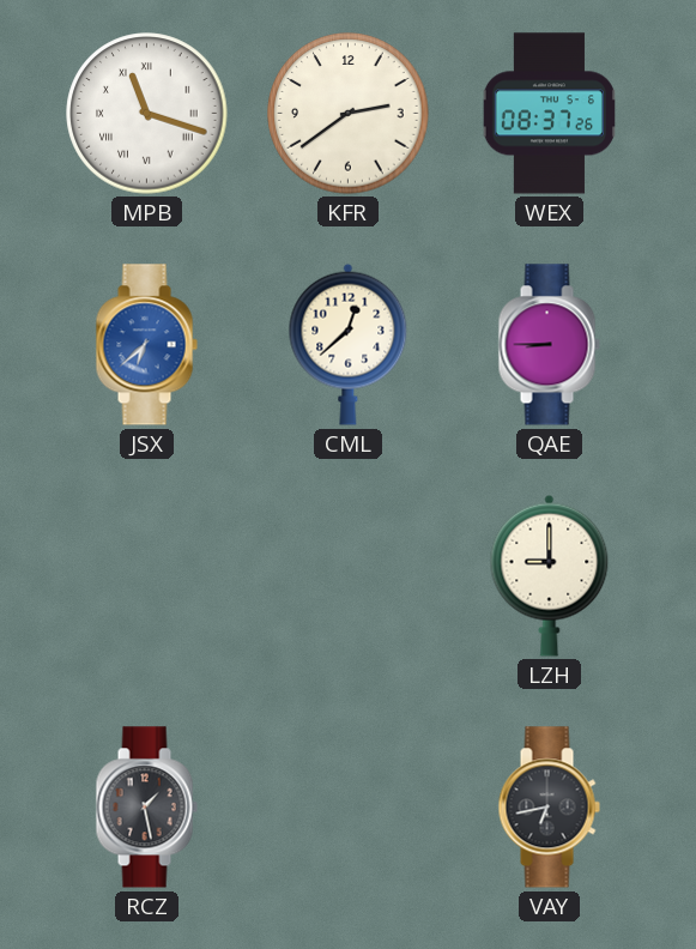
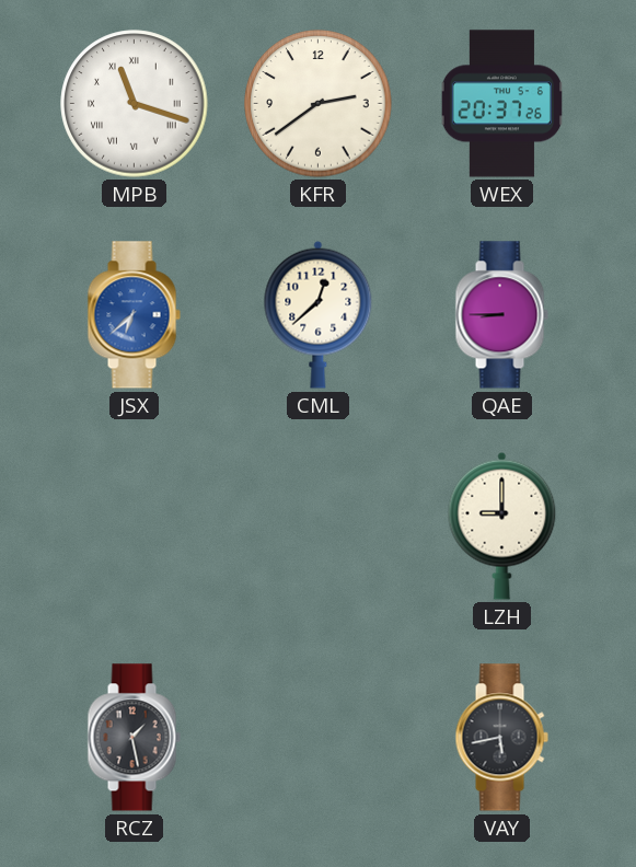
WEX: 08:37 -> 20:37 (501, 104)
VAY: 6:43 -> 5:43 (501, 738)
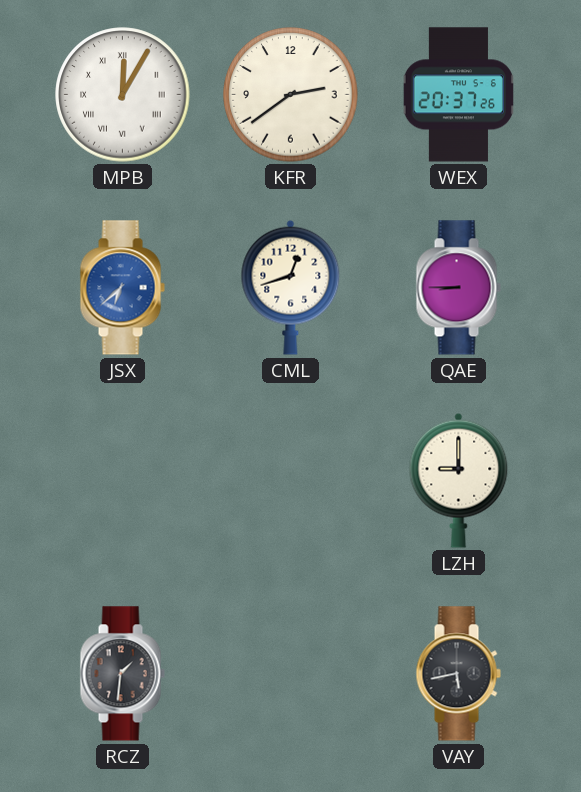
MPB: 11:18 -> 12:05 (123, 95)
CML: 12:38 -> 12:42 (291, 287)
RCZ: 1:28 -> 1:31 (122, 674)
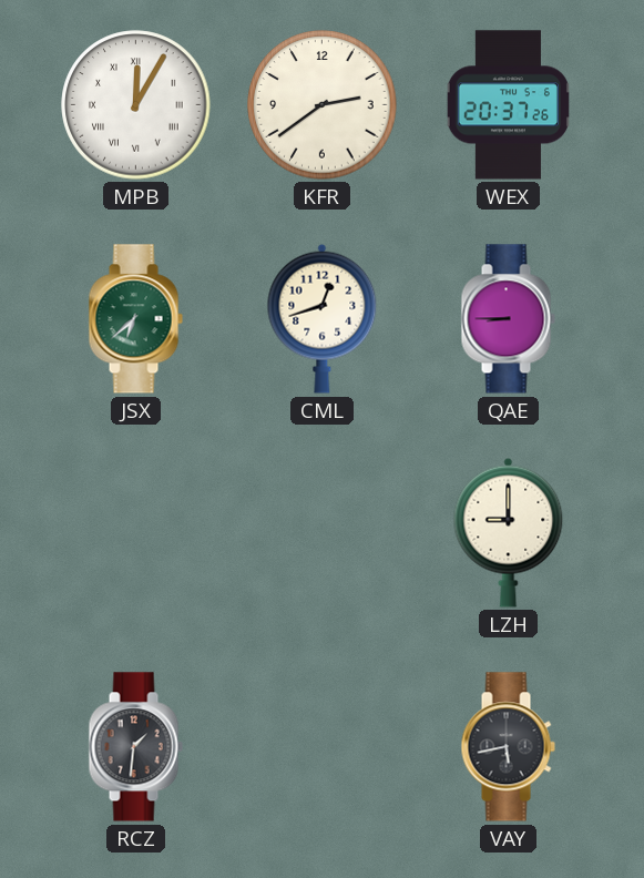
JSX dial: blue -> green (135, 319)
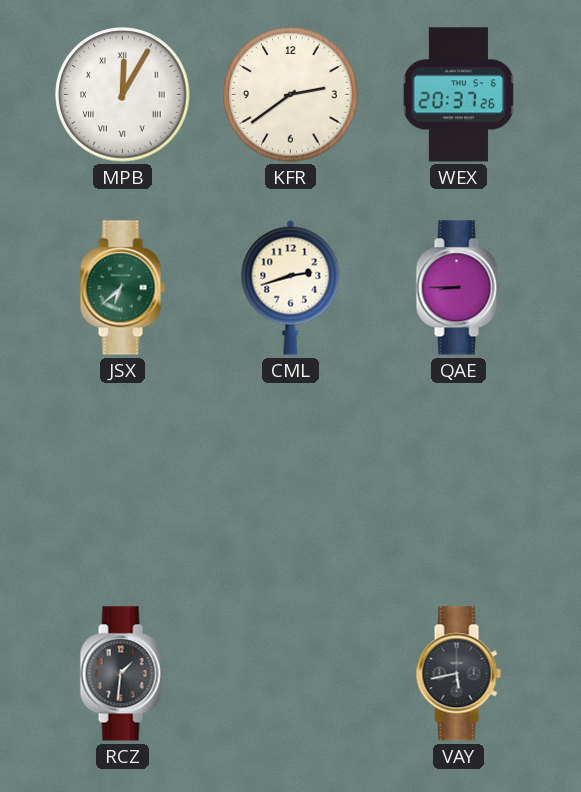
CML: 12:42 -> 2:42 (291, 287)
LZH: 9:00 -> none (509, 532)
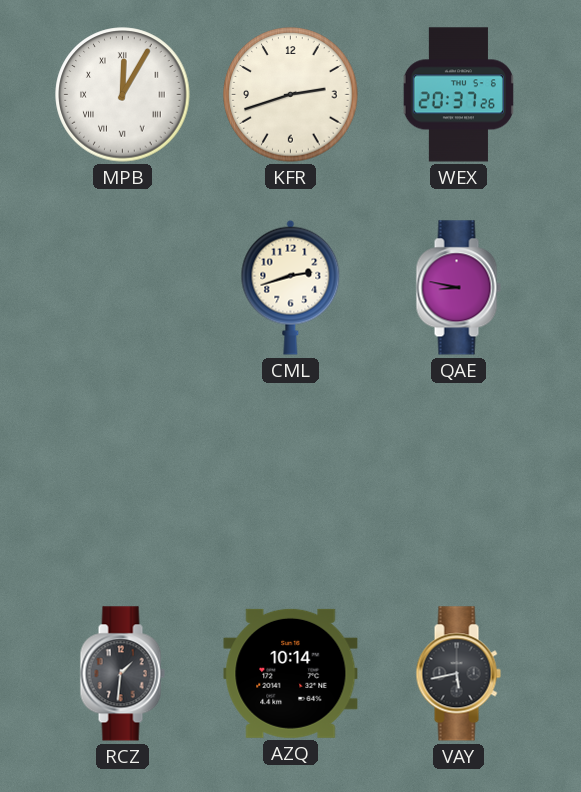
KFR: 2:39 -> 2:42 (291, 95)
JSX: 6:38 -> none (122, 288)
QAE: 8:45 -> 8:47 (458, 288)
AZQ: none -> 10:14 (291, 673)
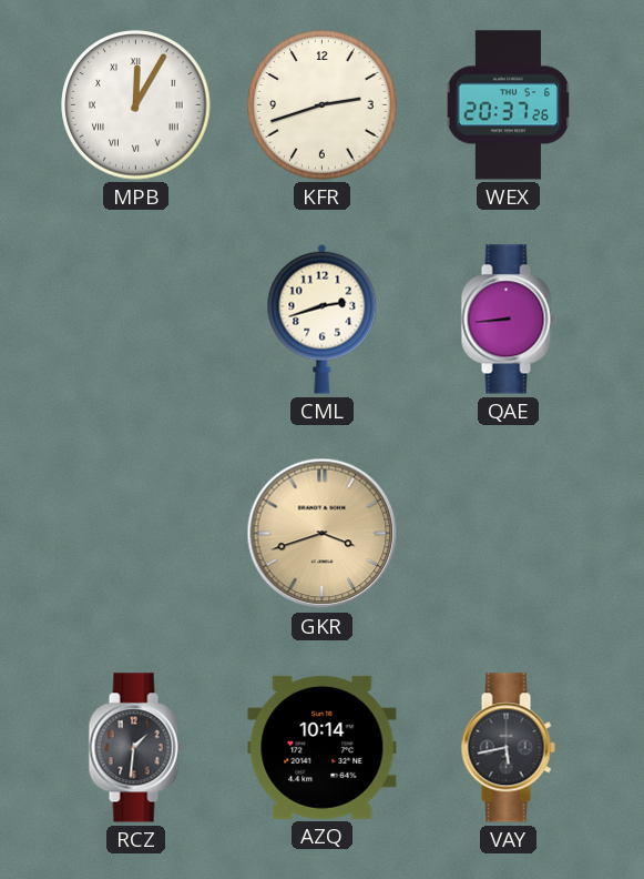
QAE: 8:47 -> 8:44 (508, 320)
GKR: none -> 3:42 (323, 534)
